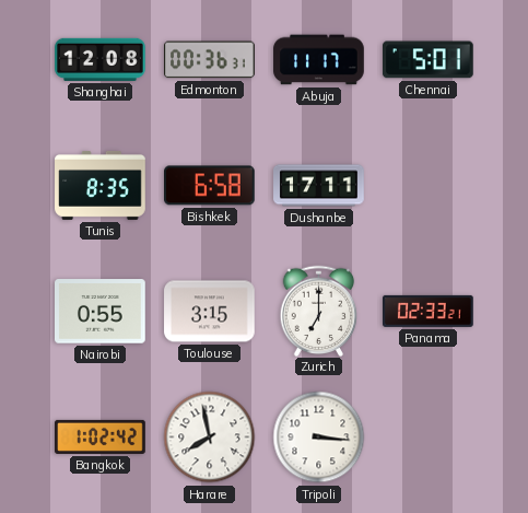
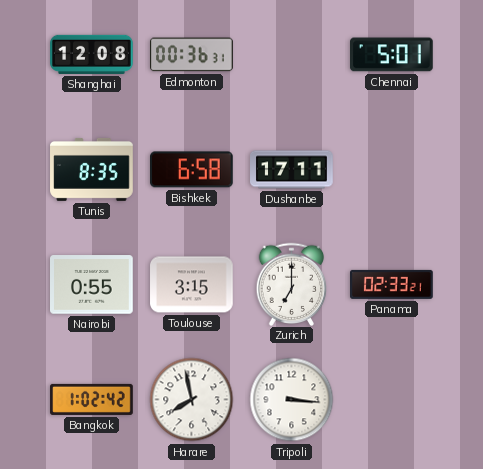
Abuja: 11:17 -> none (319, 60)
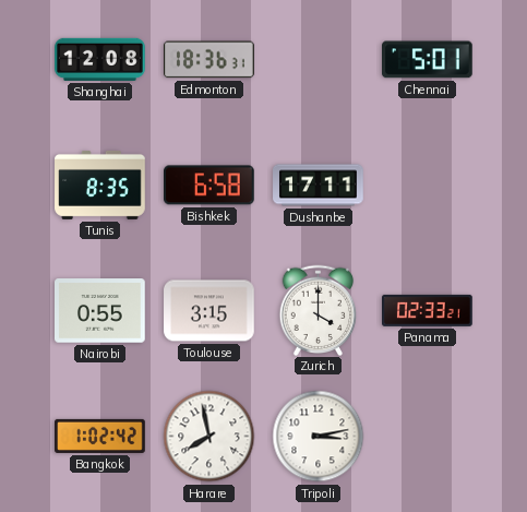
Edmonton: 00:36 -> 18:36 (209, 60)
Zurich: 7:00 -> 4:00 (319, 310)
Tripoli: 3:16 -> 3:13 (319, 437)
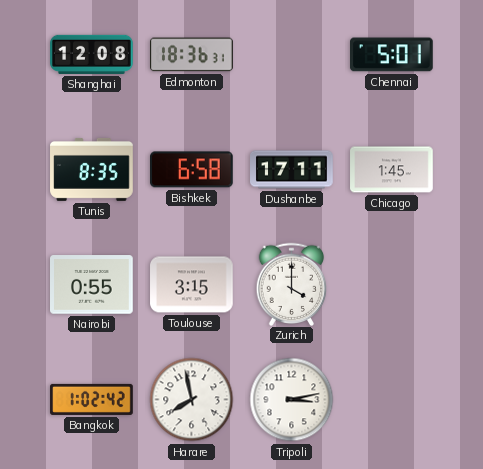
Chicago: none -> 1:45 (392, 170)
Panama: 02:33 -> none (428, 310)
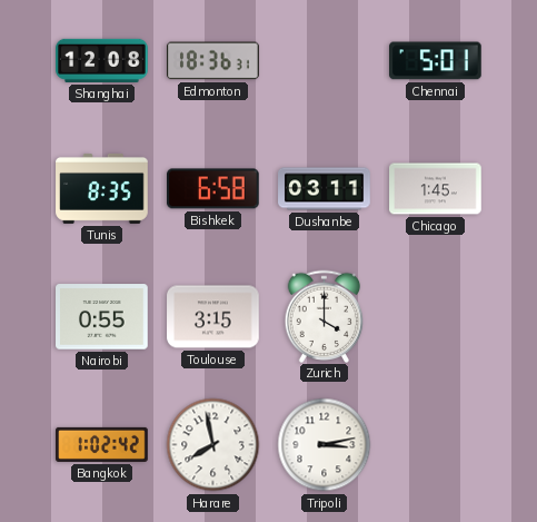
Dushanbe: 17:11 -> 03:11 (325, 189)
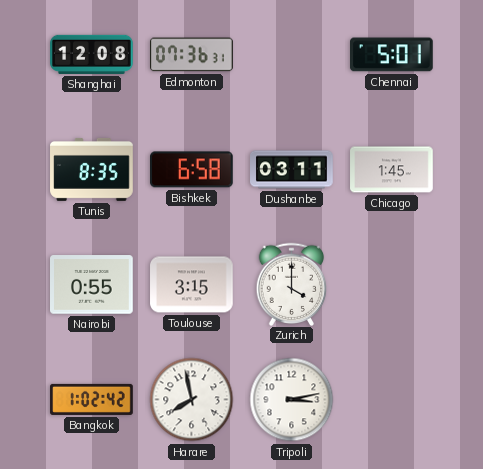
Edmonton: 18:36 -> 07:36 (192, 55)
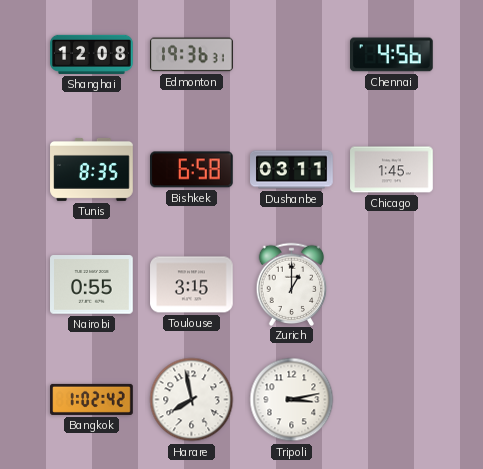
Edmonton: 07:36 -> 19:36 (192, 55)
Chennai: 5:01 -> 4:56 (392, 55)
Zurich: 4:00 -> 1:00 (292, 284)
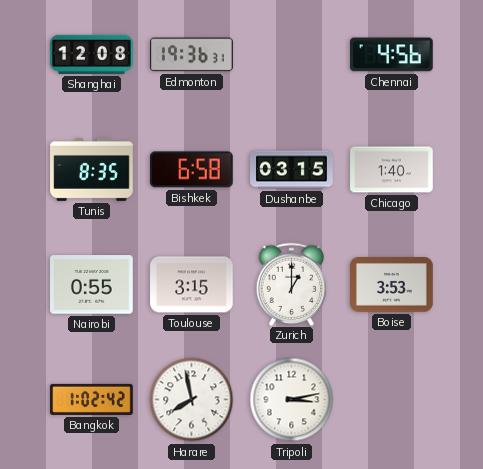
Dushanbe: 03:11 -> 03:15 (292, 170)
Chicago: 1:45 -> 1:40 (392, 170)
Boise: none -> 3:53 (392, 285)
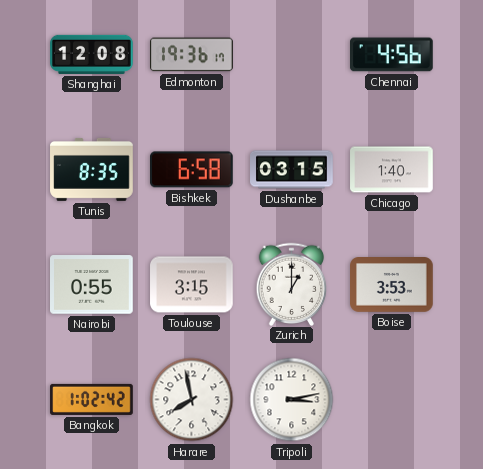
Edmonton: 19:36:31 -> 19:36:17 (192, 55)
